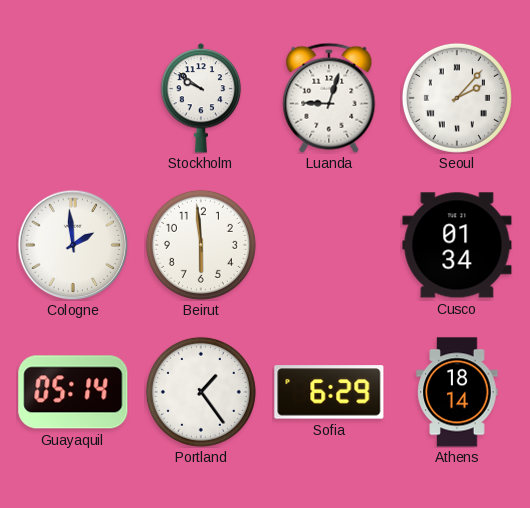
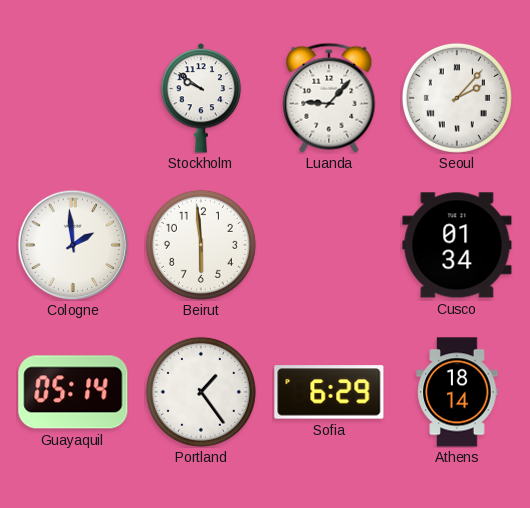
Luanda: 9:03 -> 9:07 (329, 98)
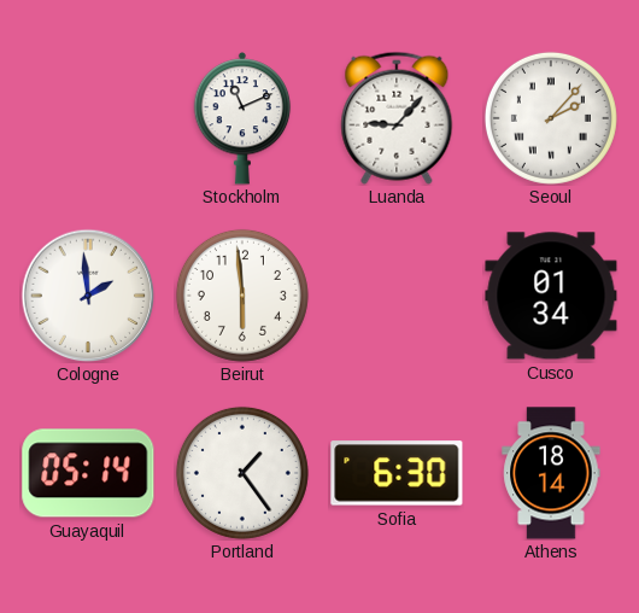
Stockholm: 9:51 -> 11:11 (242, 118)
Sofia: 6:29 -> 6:30 (397, 473)
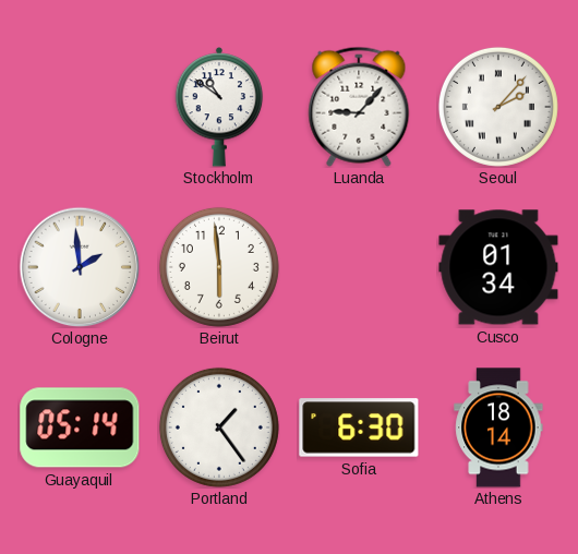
Stockholm: 11:11 -> 10:51 (219, 107)
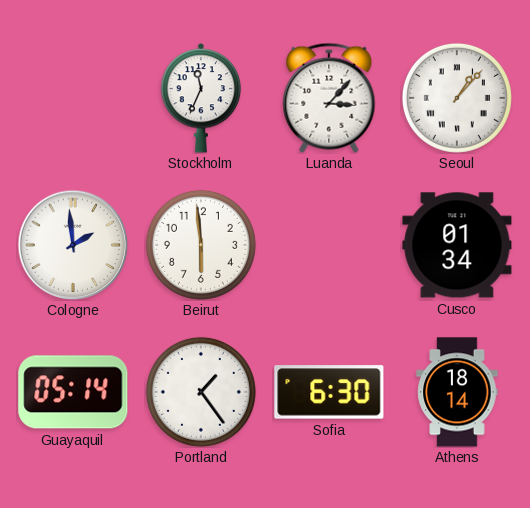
Stockholm: 10:51 -> 11:34 (201, 98)
Luanda: 9:07 -> 3:07 (329, 98)
Seoul: 2:07 -> 1:07 (457, 98)
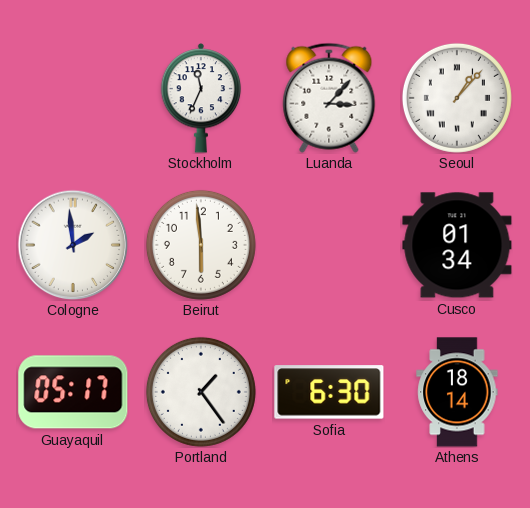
Guayaquil: 05:14 -> 05:17 (73, 392)
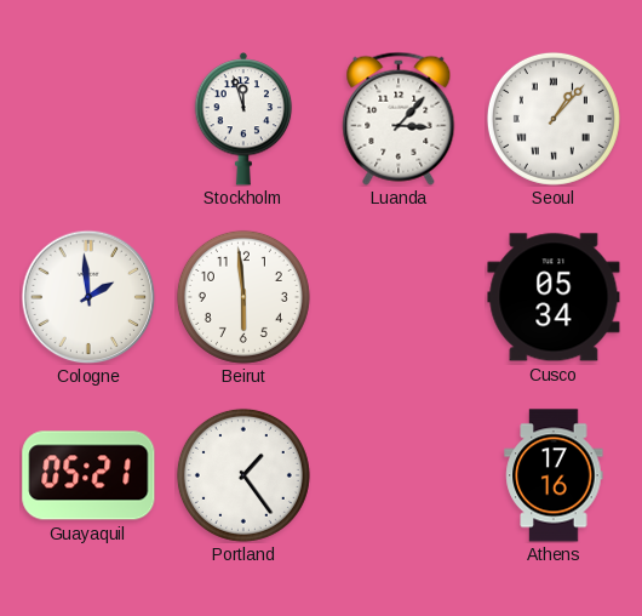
Stockholm: 11:34 -> 11:57 (243, 119)
Cusco: 01:34 -> 05:34 (554, 297)
Guayaquil: 05:17 -> 05:21 (88, 475)
Sofia: 6:30 -> none (329, 392)
Athens: 18:14 -> 17:16 (554, 475)
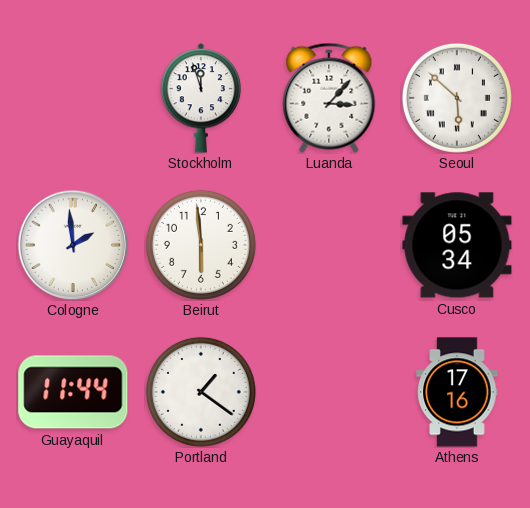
Seoul: 1:07 -> 5:52 (457, 98)
Guayaquil: 05:21 -> 11:44 (73, 392)
Portland: 1:24 -> 1:21 (201, 392)
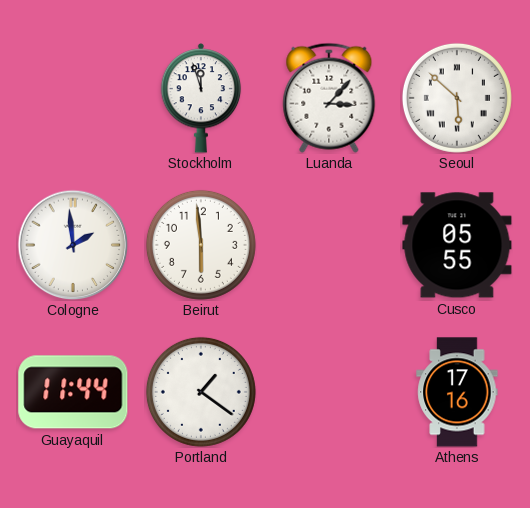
Cusco: 05:34 -> 05:55 (457, 245)
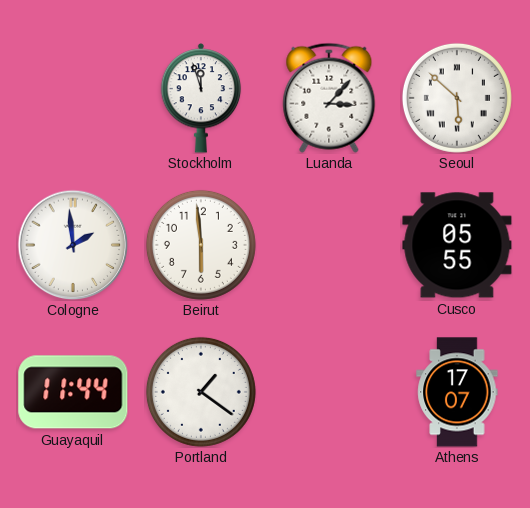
Athens: 17:16 -> 17:07 (457, 392)
